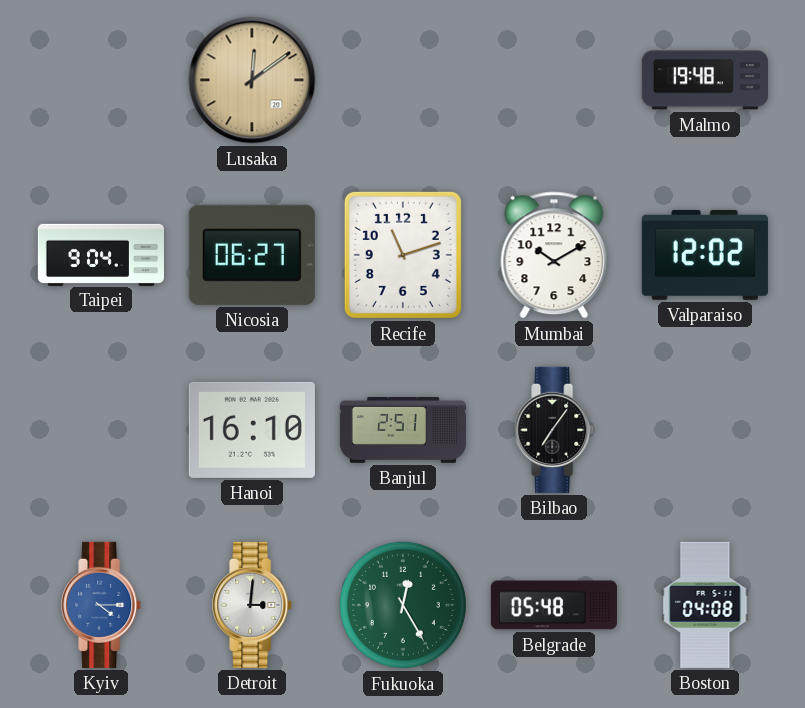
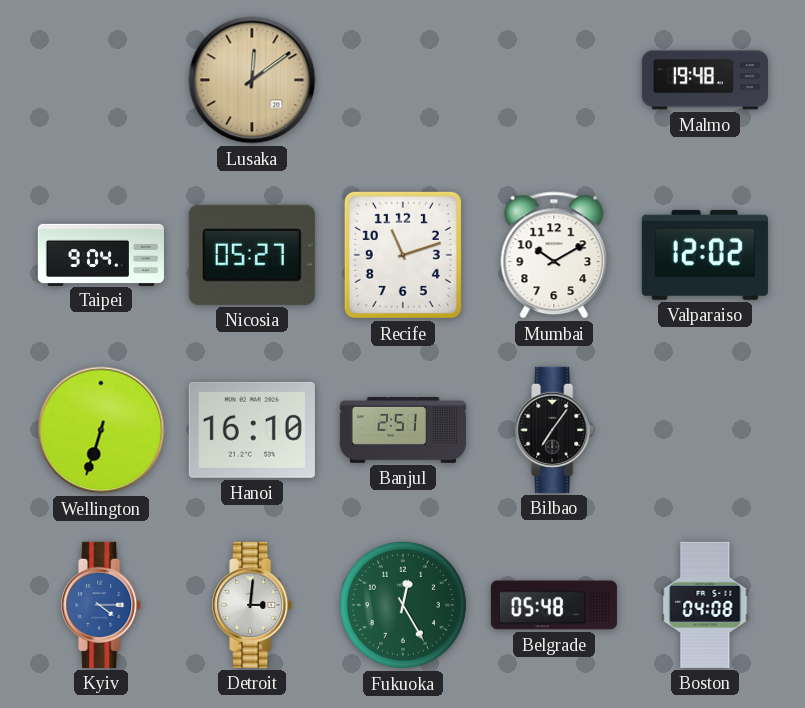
Nicosia: 06:27 -> 05:27 (252, 255)
Wellington: none -> 6:33 (101, 430)
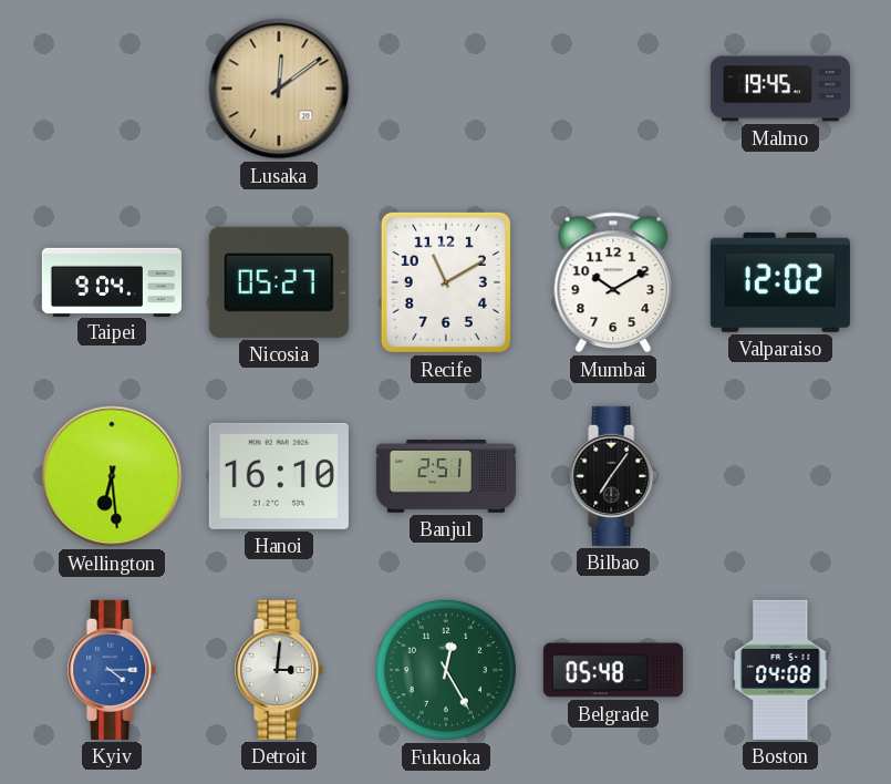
Malmo: 19:48 -> 19:45 (780, 89)
Recife: 11:12 -> 11:10 (446, 282)
Wellington: 6:33 -> 6:29 (112, 476)
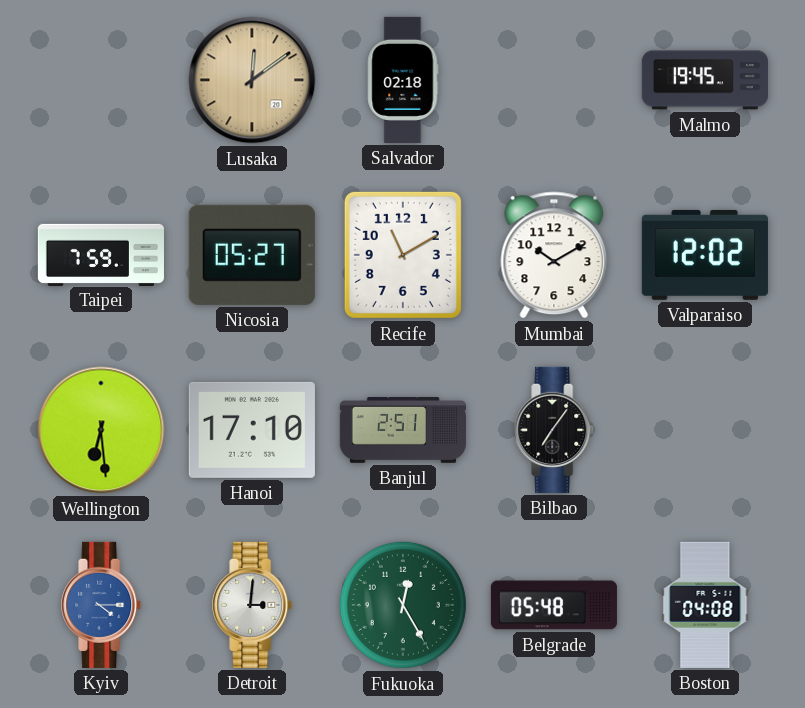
Salvador: none -> 02:18 (403, 80)
Taipei: 9:04 -> 7:59 (101, 254)
Hanoi: 16:10 -> 17:10 (252, 430)
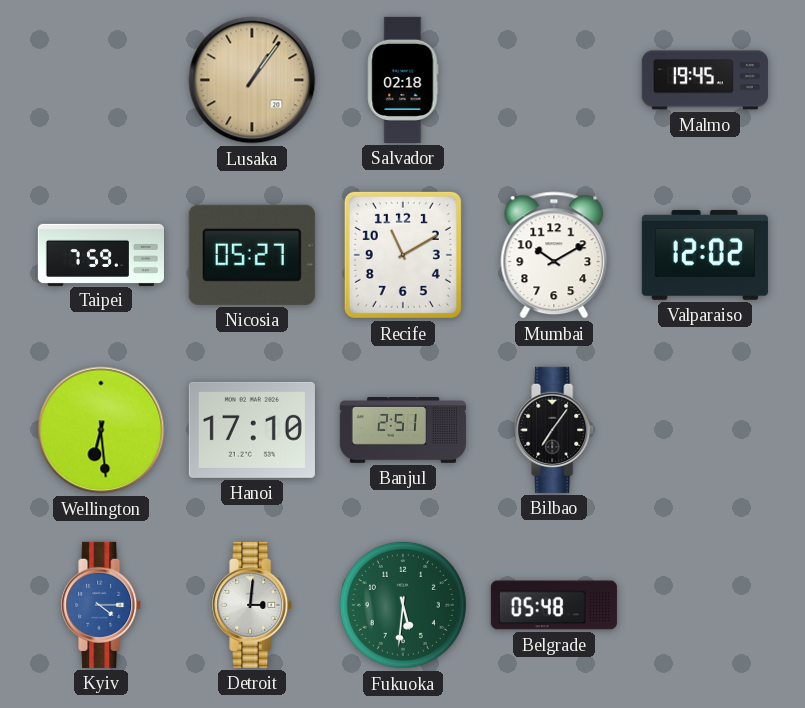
Lusaka: 12:09 -> 1:06 (252, 80)
Fukuoka: 12:25 -> 5:31 (403, 605)
Boston: 04:08 -> none (705, 605)
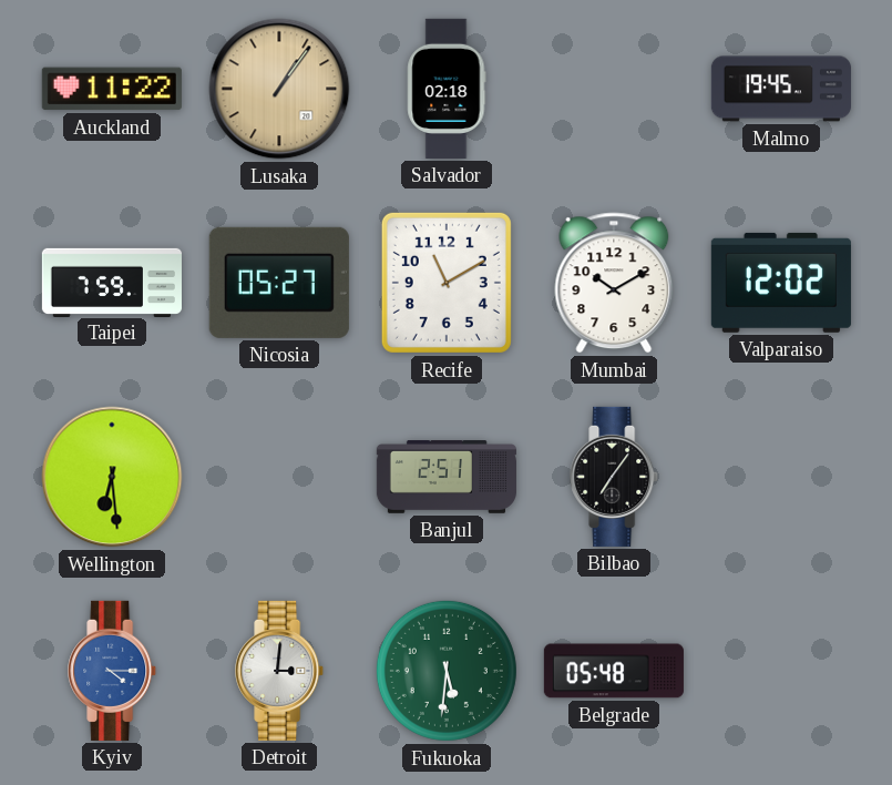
Auckland: none -> 11:22 (112, 89)
Hanoi: 17:10 -> none (252, 430)
